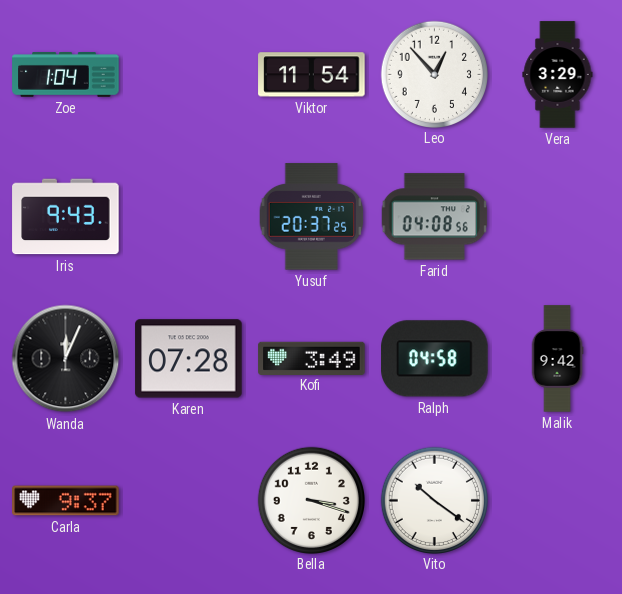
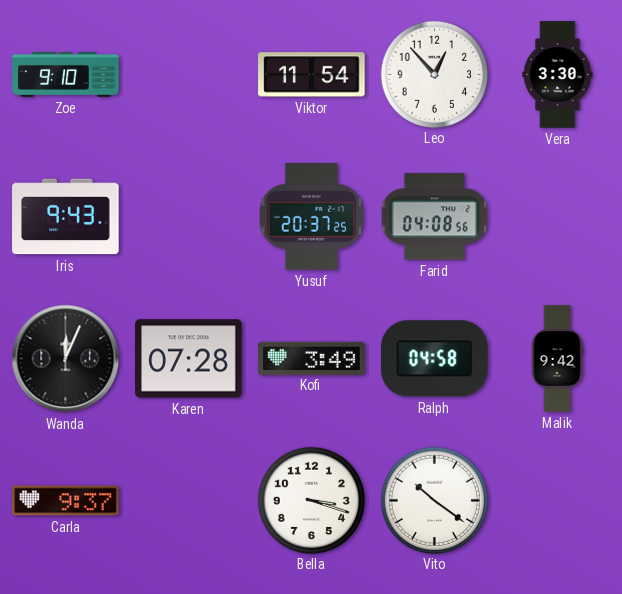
Zoe: 1:04 -> 9:10 (66, 75)
Vera: 3:29 -> 3:30 (558, 75)
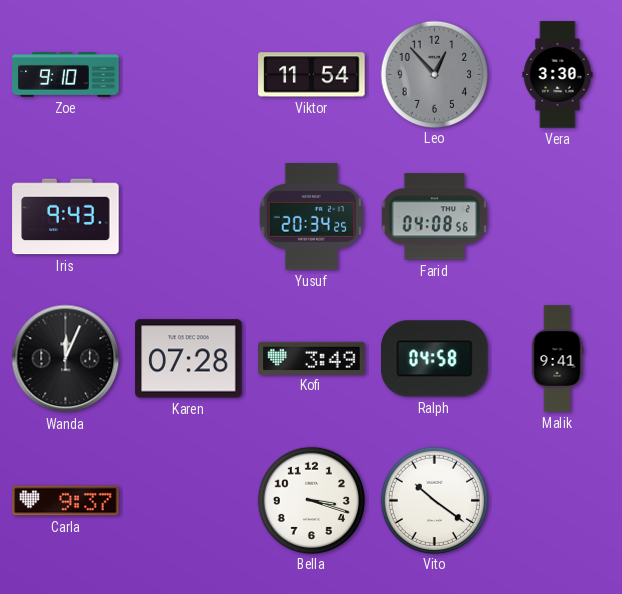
Leo dial: white -> grey (434, 74)
Yusuf: 20:37 -> 20:34 (312, 217)
Malik: 9:42 -> 9:41 (557, 359)
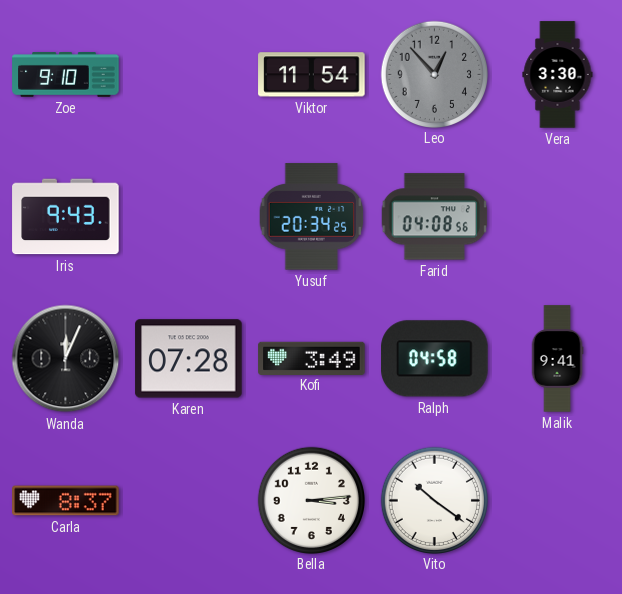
Carla: 9:37 -> 8:37 (66, 501)
Bella: 3:18 -> 3:14 (311, 500)
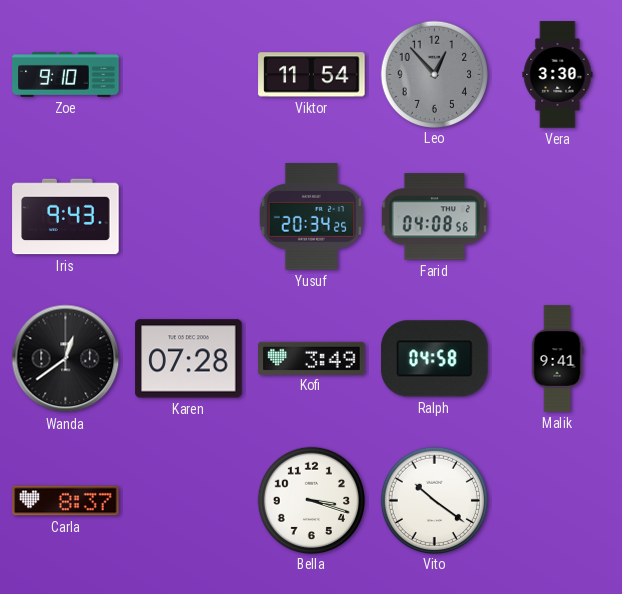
Wanda: 12:04 -> 12:39 (66, 359)
Bella: 3:14 -> 3:18 (311, 500)
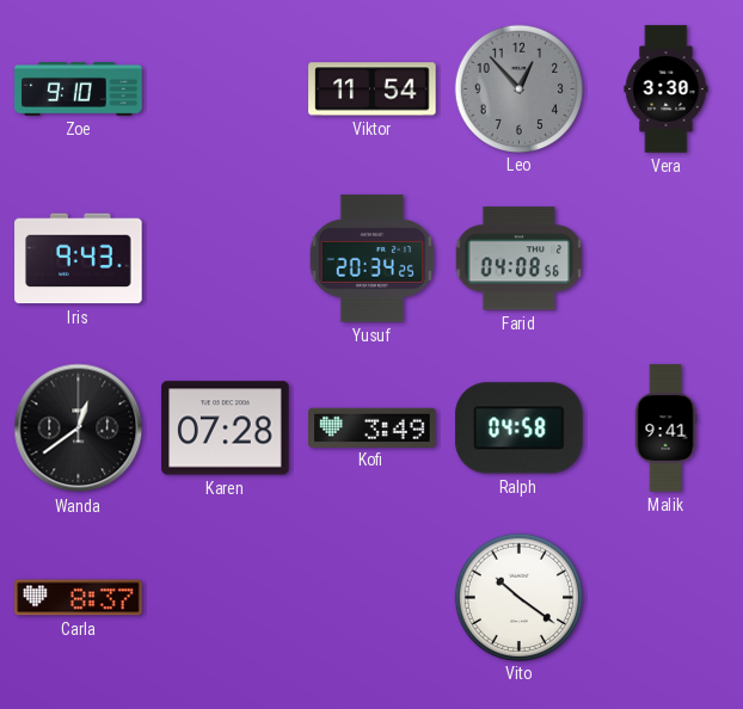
Bella: 3:18 -> none (311, 500)
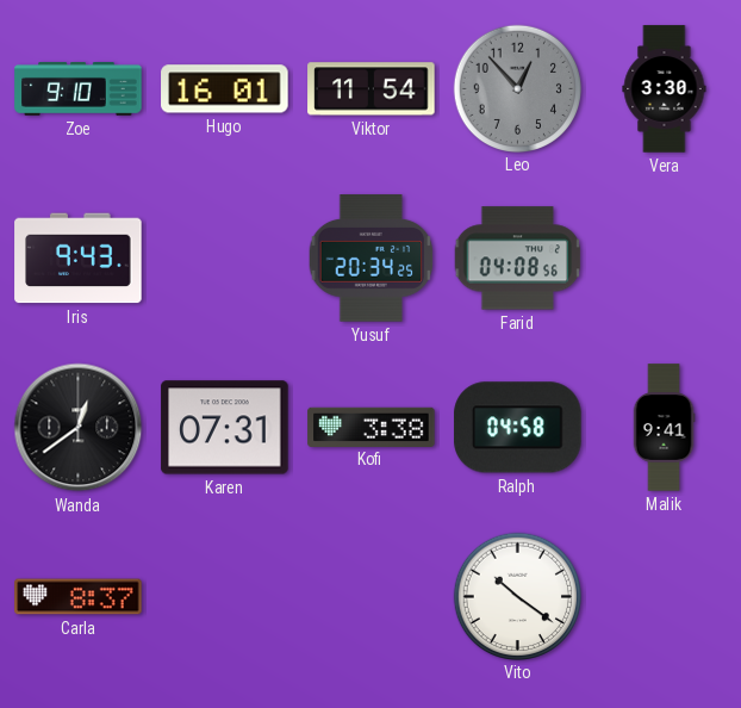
Hugo: none -> 16:01 (225, 89)
Karen: 07:28 -> 07:31 (225, 428)
Kofi: 3:49 -> 3:38 (372, 427)
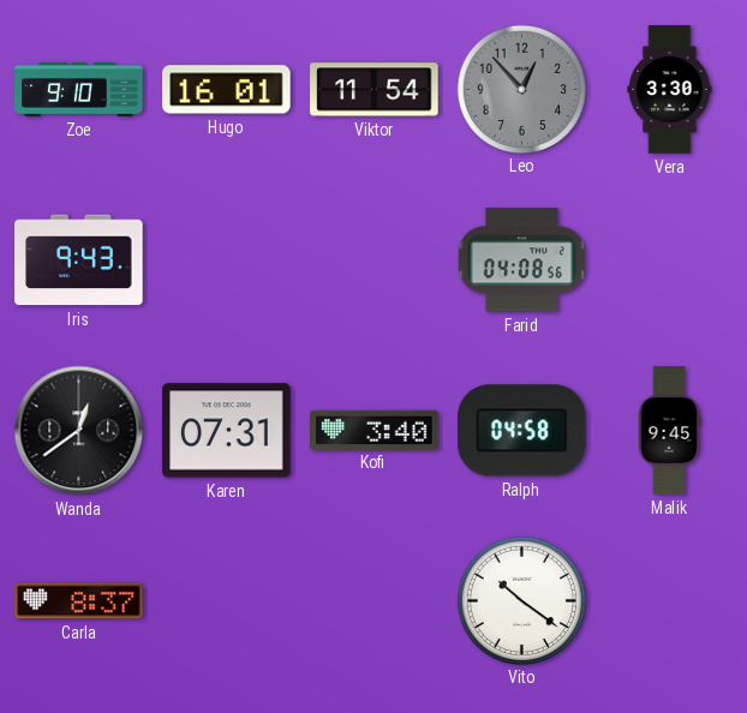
Yusuf: 20:34 -> none (372, 259)
Kofi: 3:38 -> 3:40 (375, 430)
Malik: 9:41 -> 9:45 (669, 431)
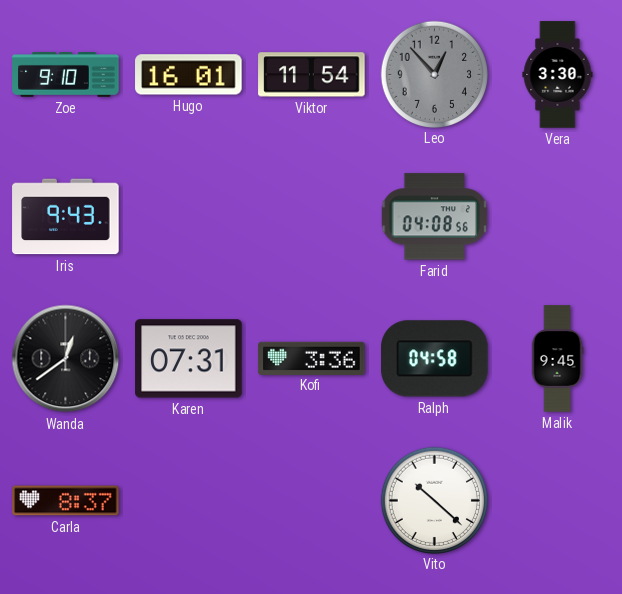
Kofi: 3:40 -> 3:36 (312, 358)
Vito: 10:21 -> 10:22 (434, 500)
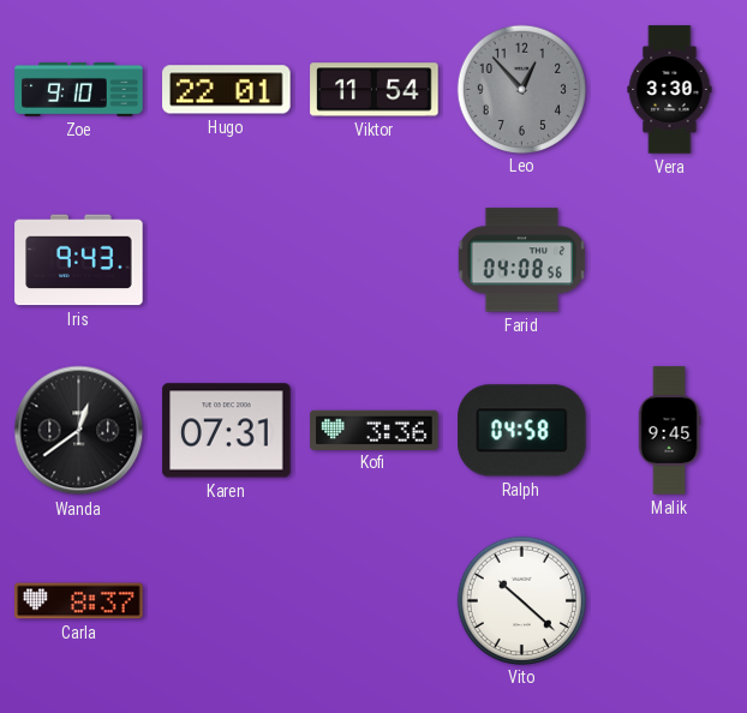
Hugo: 16:01 -> 22:01 (227, 90)
